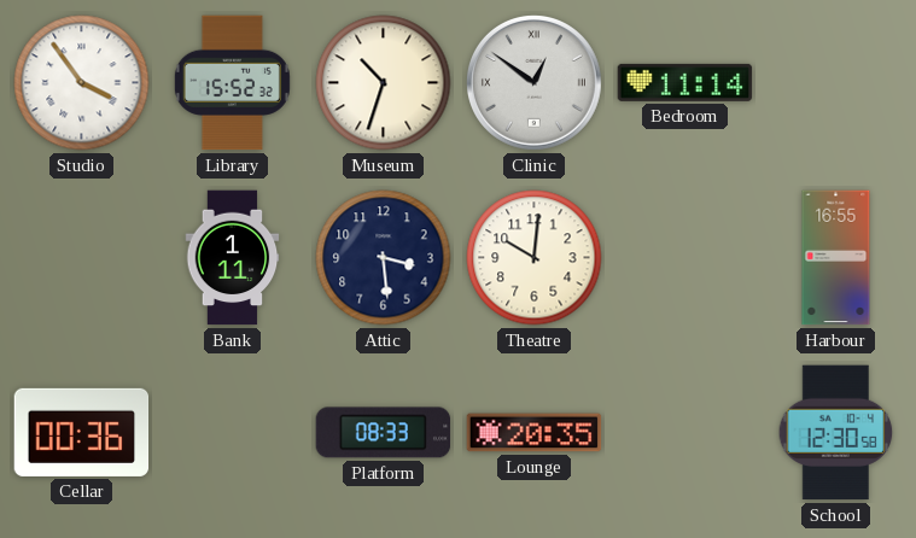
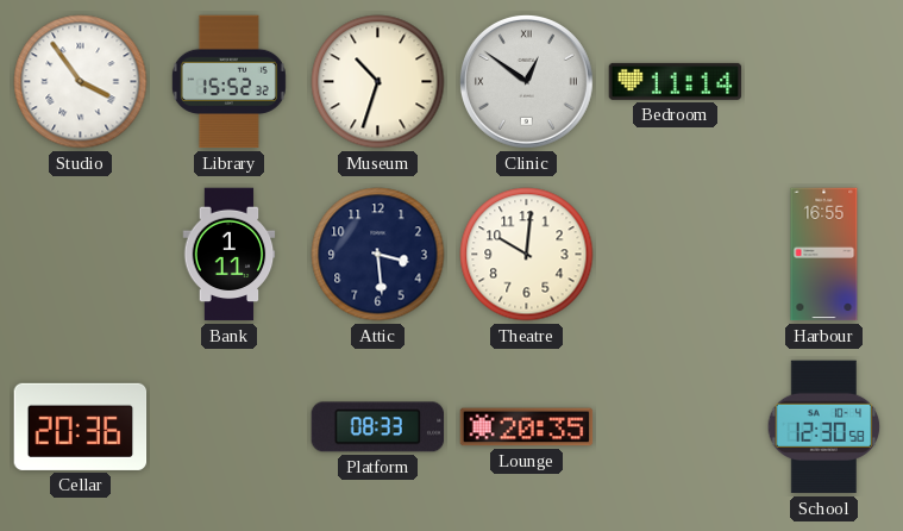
Cellar: 00:36 -> 20:36 (81, 426)
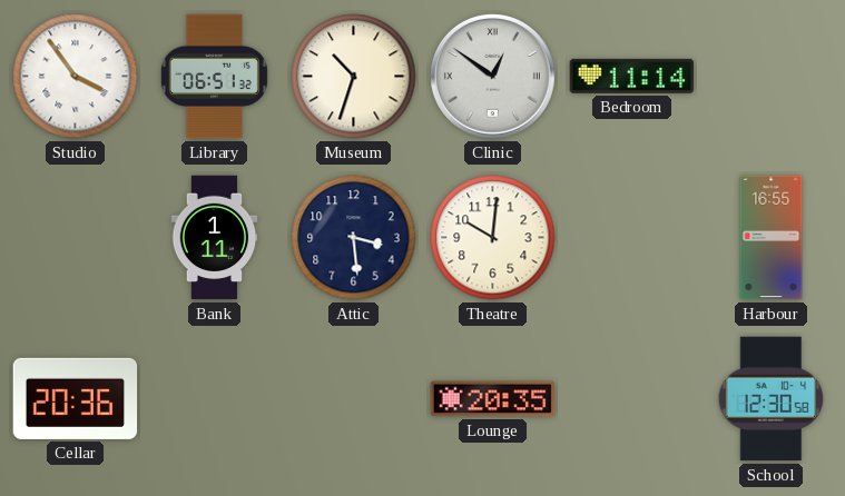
Library: 15:52 -> 06:51 (214, 77)
Platform: 08:33 -> none (378, 427)
